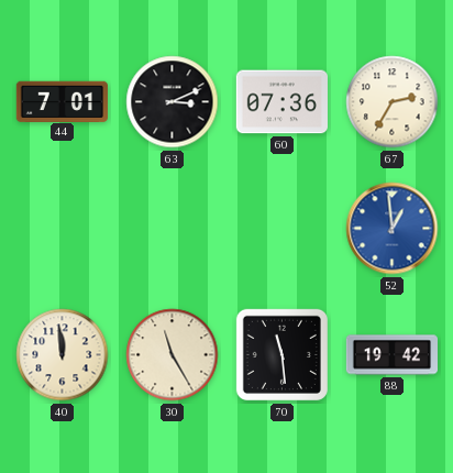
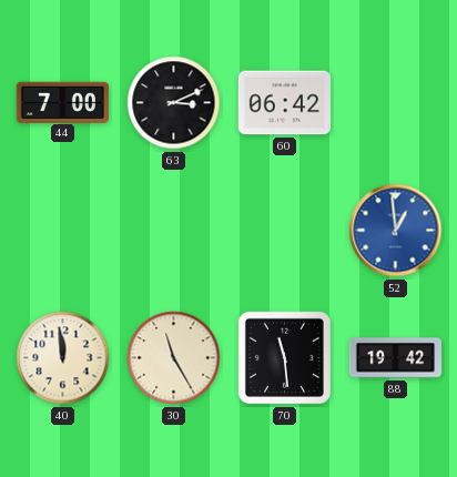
44: 7:01 -> 7:00 (62, 102)
60: 07:36 -> 06:42 (284, 103)
67: 2:35 -> none (393, 102)
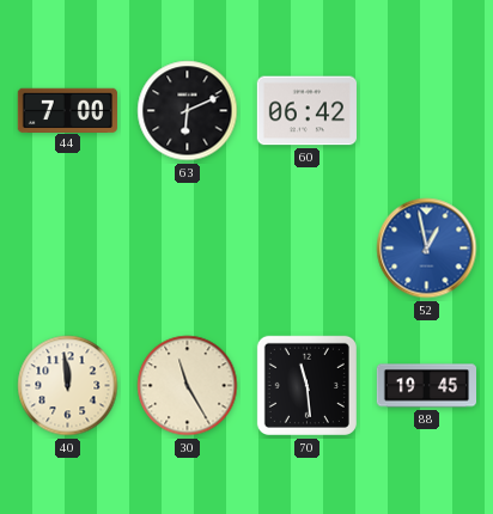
63: 3:11 -> 6:11 (188, 111)
52: 12:59 -> 12:58 (427, 249)
88: 19:42 -> 19:45 (426, 386)
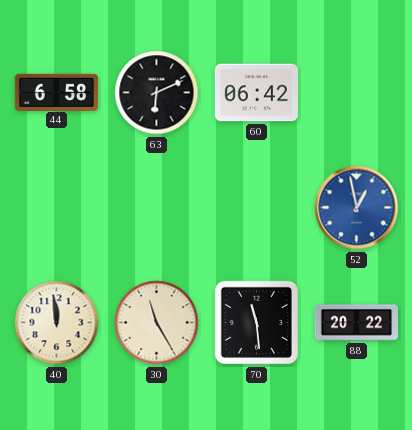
44: 7:00 -> 6:58 (56, 92)
88: 19:45 -> 20:22 (356, 323)
